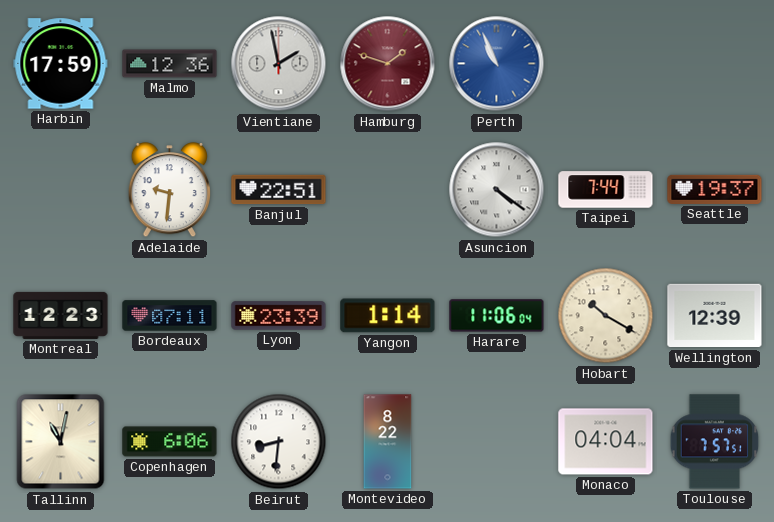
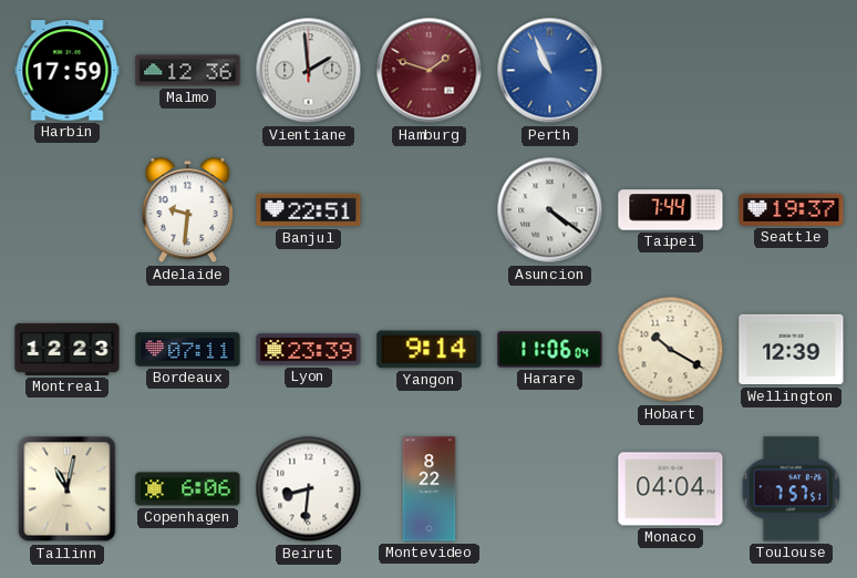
Vientiane: 1:58 -> 1:59 (309, 71)
Yangon: 1:14 -> 9:14 (430, 350)
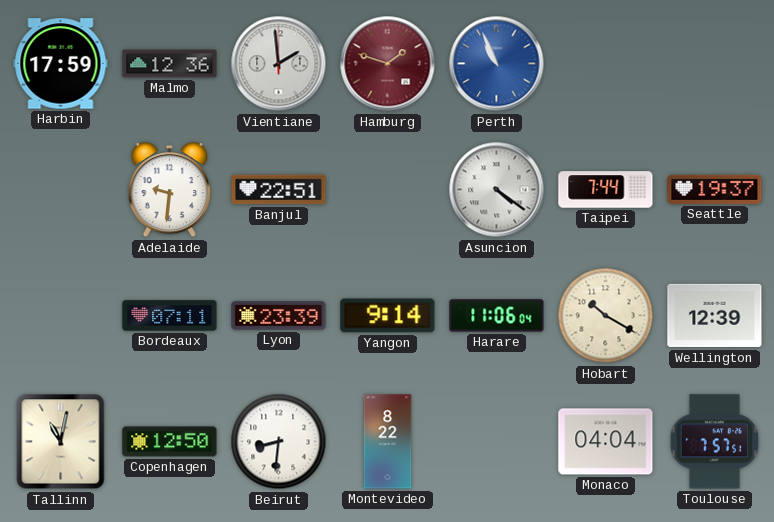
Montreal: 12:23 -> none (68, 349)
Copenhagen: 6:06 -> 12:50 (170, 442)
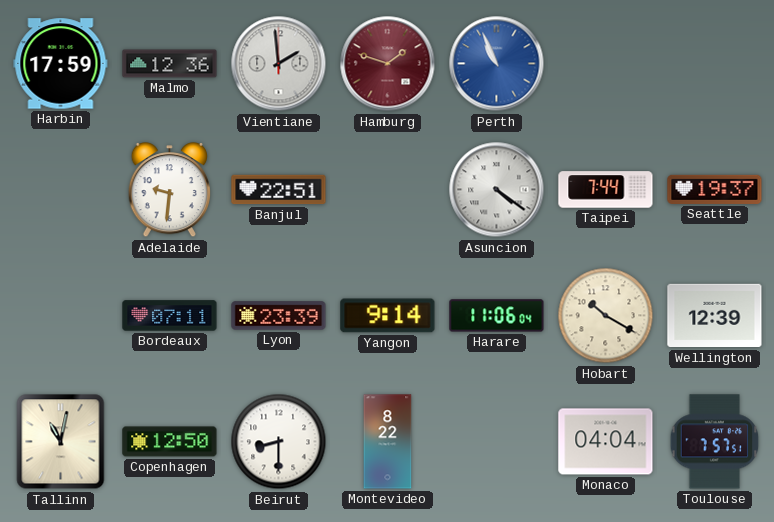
Beirut: 8:31 -> 8:30 (279, 442)
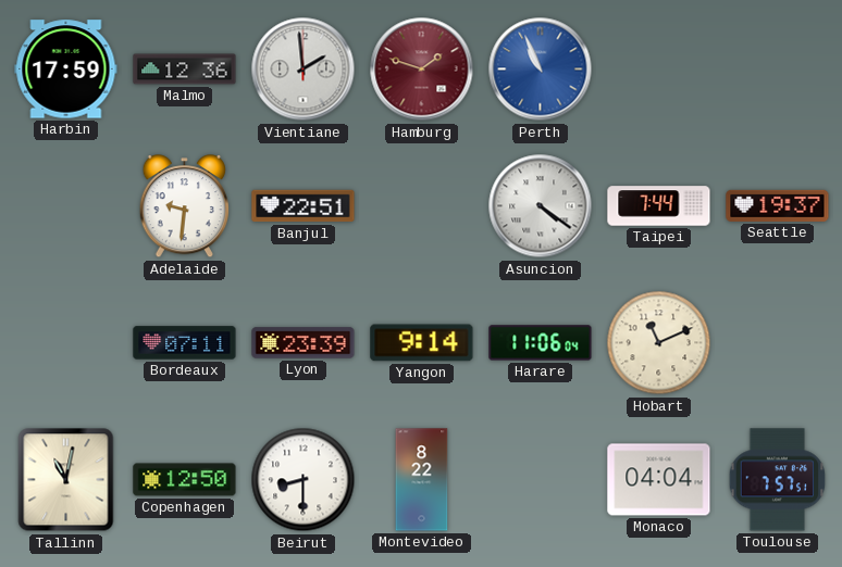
Hobart: 10:20 -> 11:11 (659, 343)
Wellington: 12:39 -> none (715, 316)
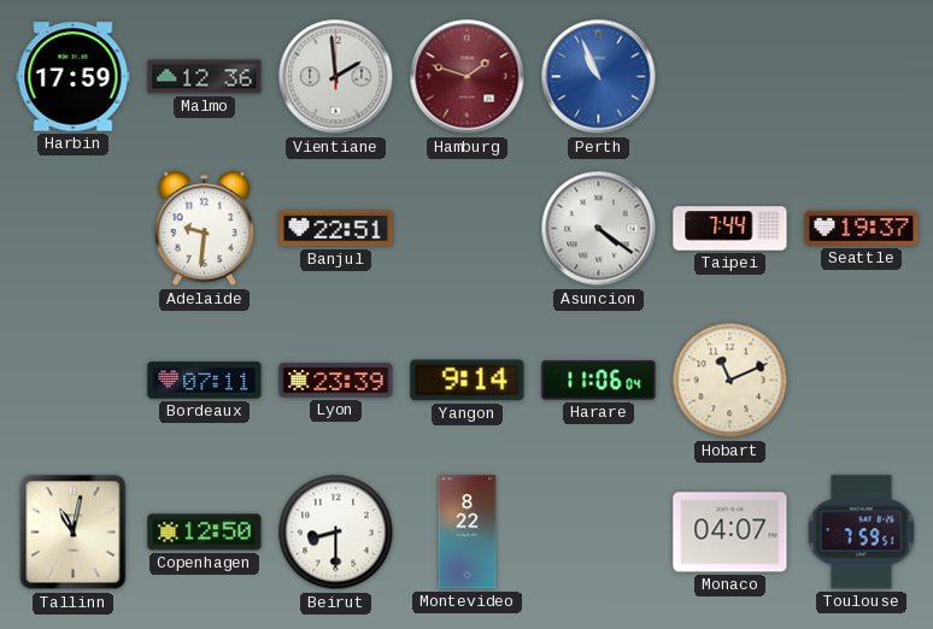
Monaco: 04:04 -> 04:07 (730, 533)
Toulouse: 7:57 -> 7:59 (862, 533)
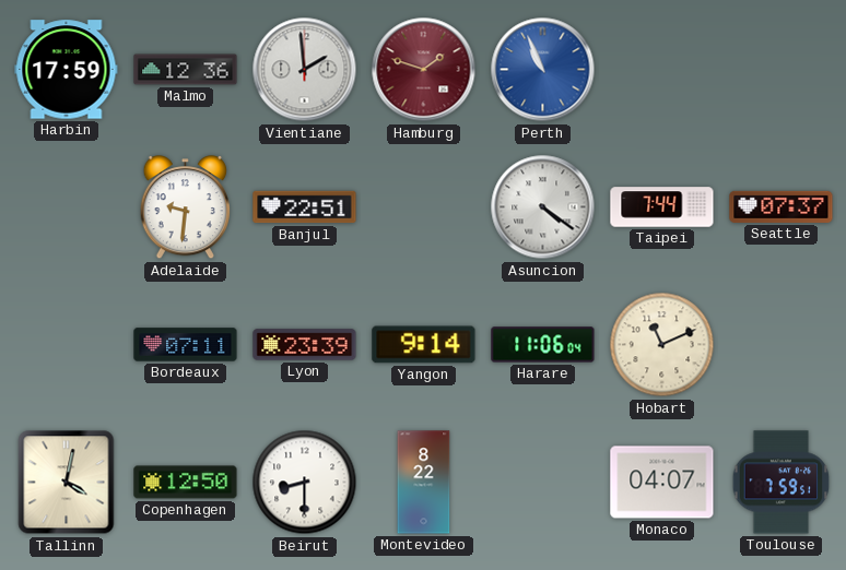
Seattle: 19:37 -> 07:37 (782, 206)
Tallinn: 11:02 -> 4:02 (67, 483)
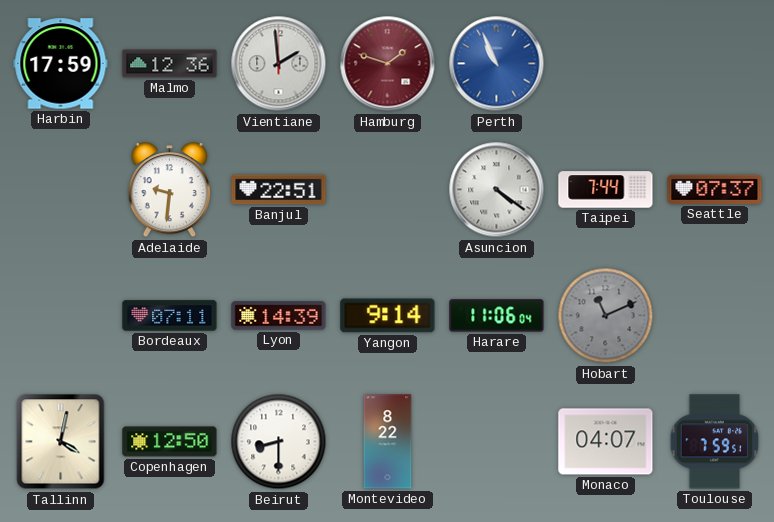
Lyon: 23:39 -> 14:39 (279, 316)
Hobart dial: cream -> grey (606, 316)
